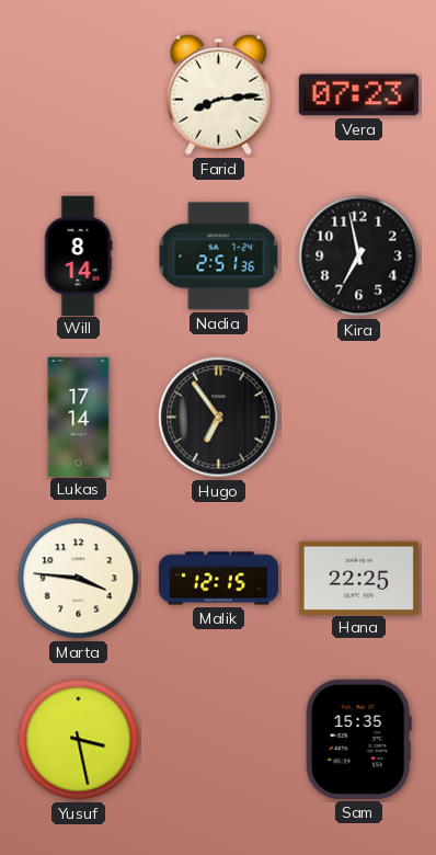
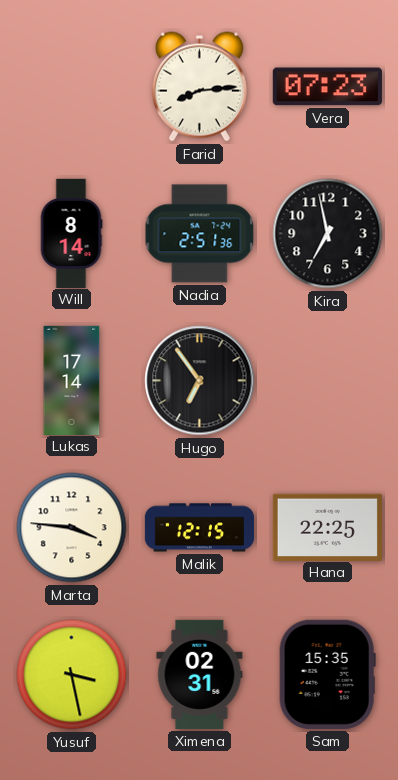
Ximena: none -> 02:31 (200, 674)
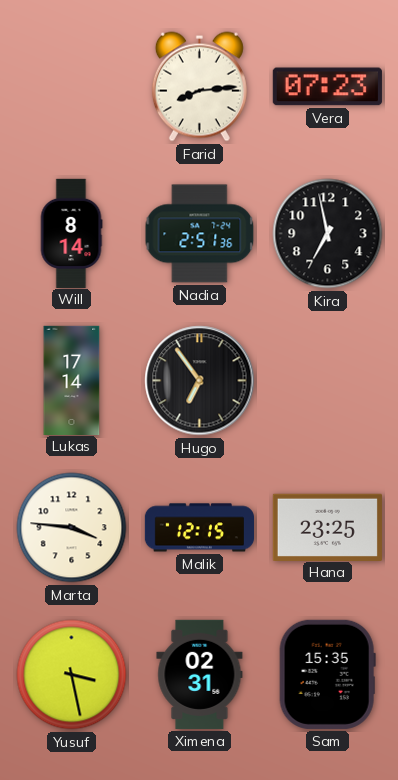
Hana: 22:25 -> 23:25 (327, 527)
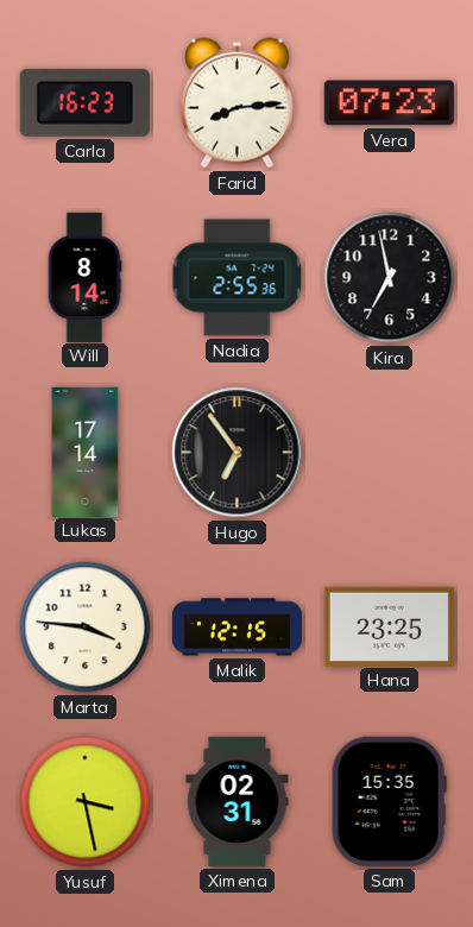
Carla: none -> 16:23 (84, 102)
Nadia: 2:51 -> 2:55 (238, 278)
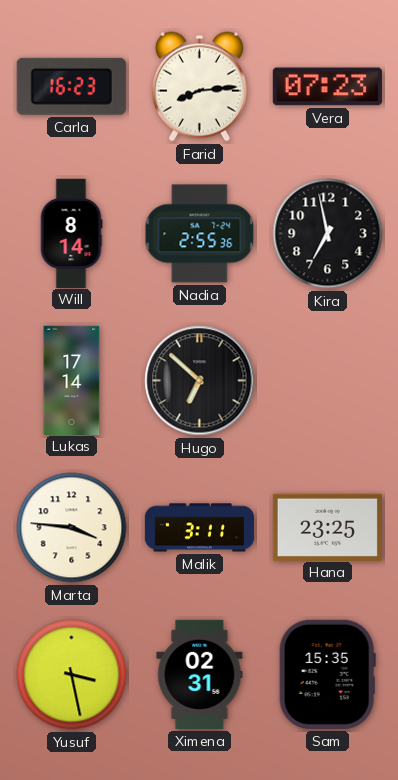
Hugo: 6:54 -> 6:52 (200, 381)
Malik: 12:15 -> 3:11 (199, 528)
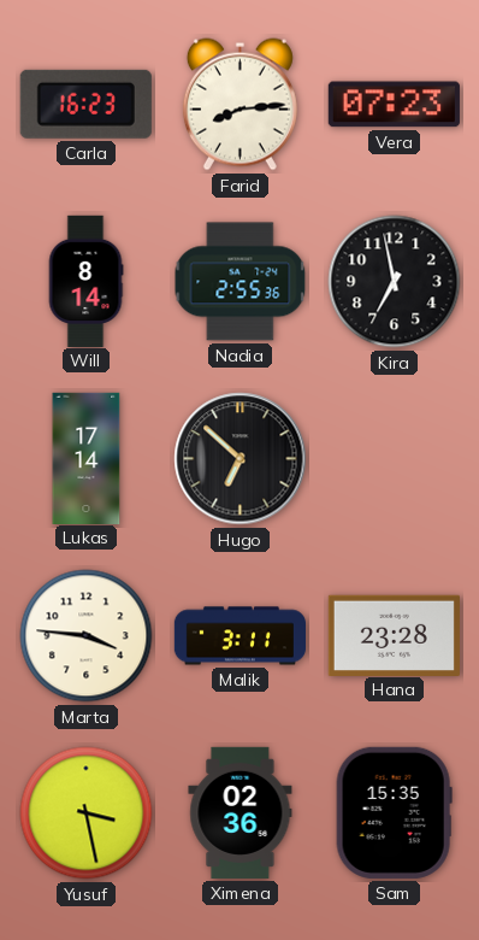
Hana: 23:25 -> 23:28 (394, 635)
Ximena: 02:31 -> 02:36 (241, 812)
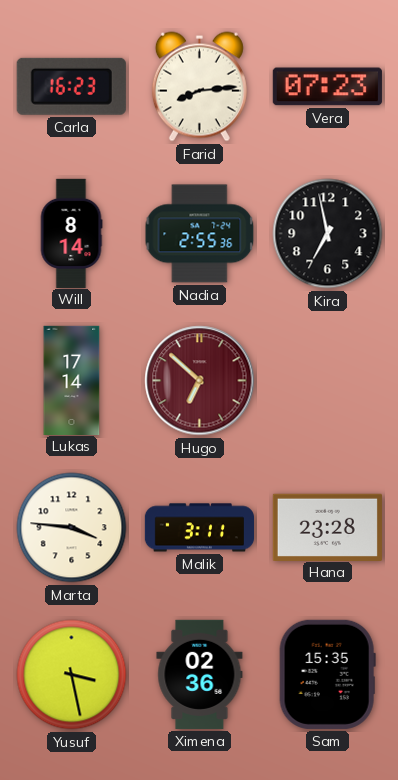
Hugo dial: black -> burgundy (200, 381)
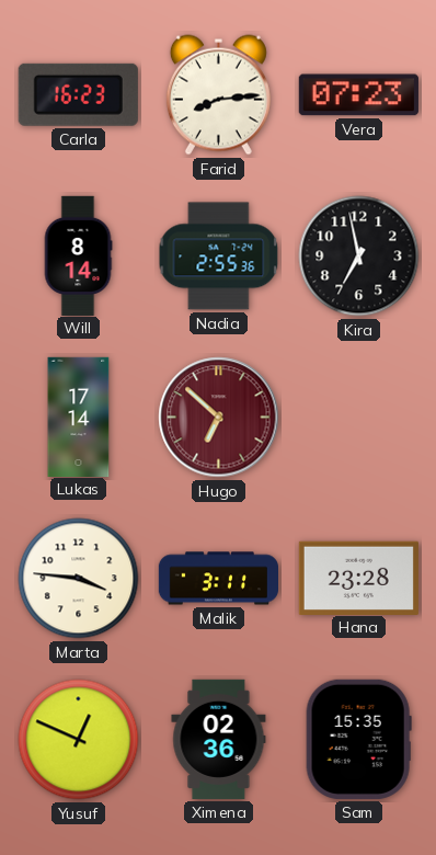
Yusuf: 3:28 -> 12:49 (79, 740)
